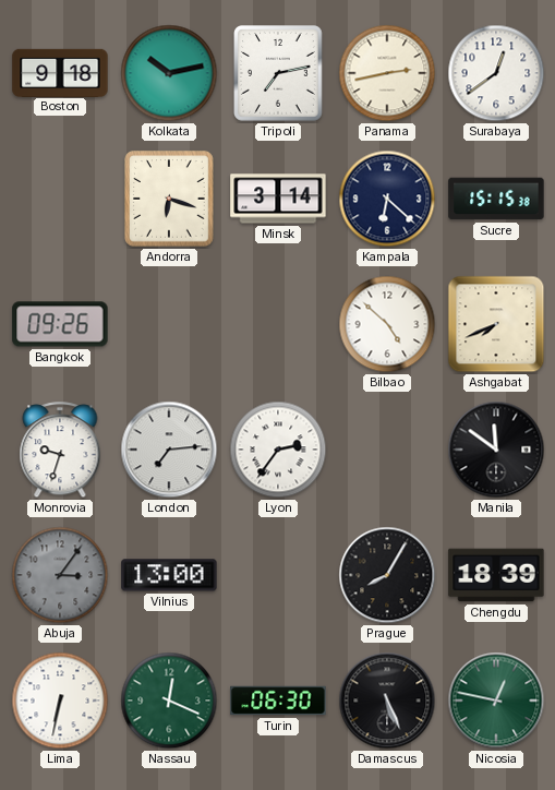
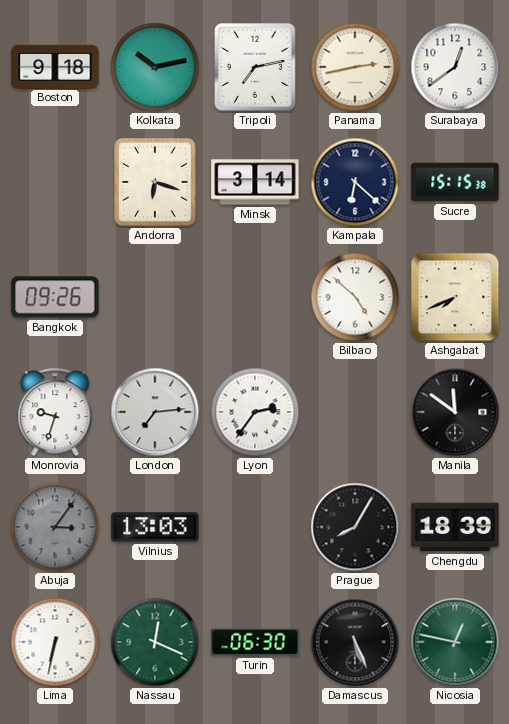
Vilnius: 13:00 -> 13:03 (155, 527)
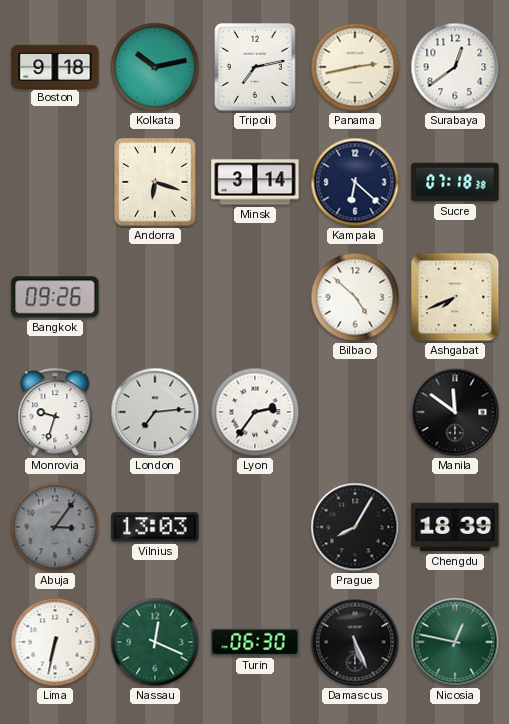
Sucre: 15:15 -> 07:18 (455, 182)
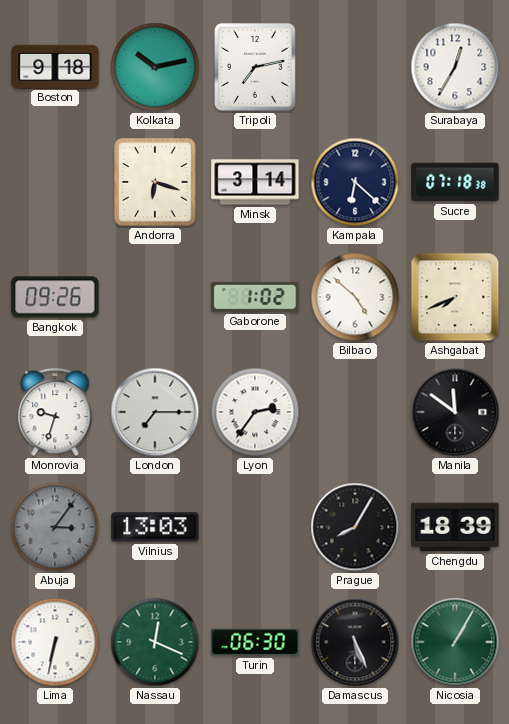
Panama: 2:43 -> none (355, 67)
Surabaya: 12:39 -> 12:35 (455, 67)
Gaborone: none -> 1:02 (255, 298)
London: 7:14 -> 7:15 (155, 412)
Nicosia: 12:47 -> 1:05 (455, 642)
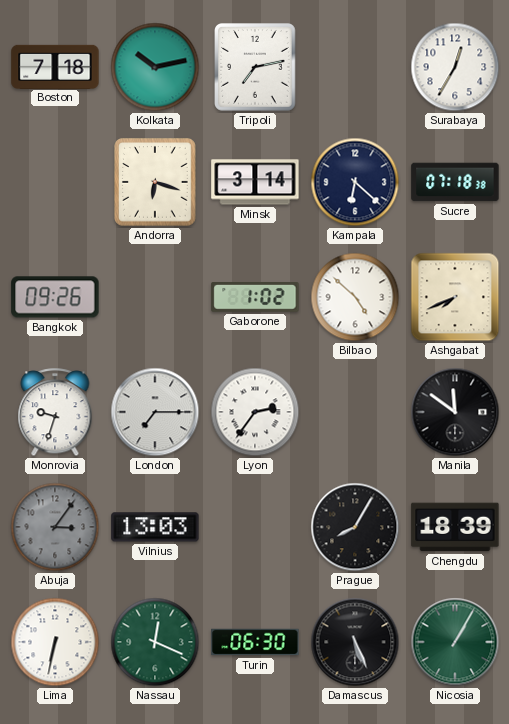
Boston: 9:18 -> 7:18 (55, 66)
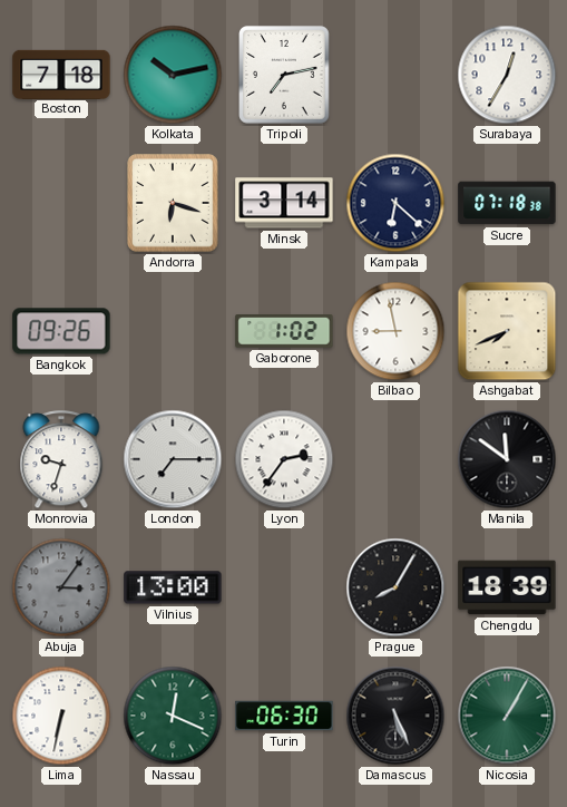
Bilbao: 4:52 -> 8:58 (395, 331)
Vilnius: 13:03 -> 13:00 (173, 587)
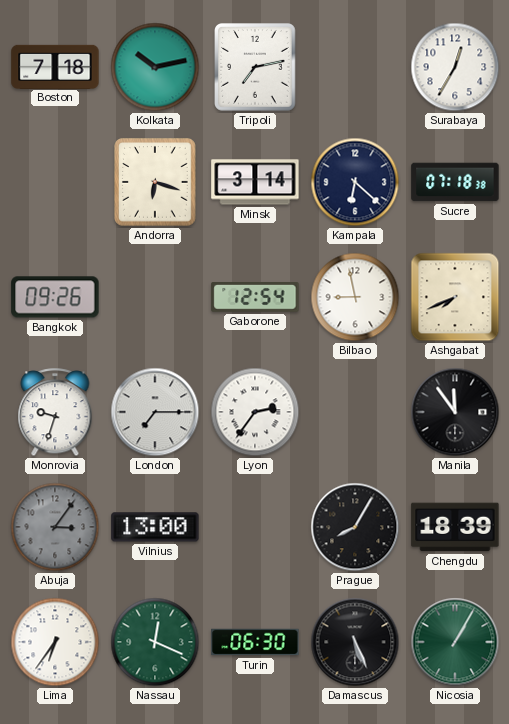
Gaborone: 1:02 -> 12:54 (255, 298)
Manila: 11:51 -> 11:54 (455, 412)
Lima: 6:32 -> 6:36 (55, 642)
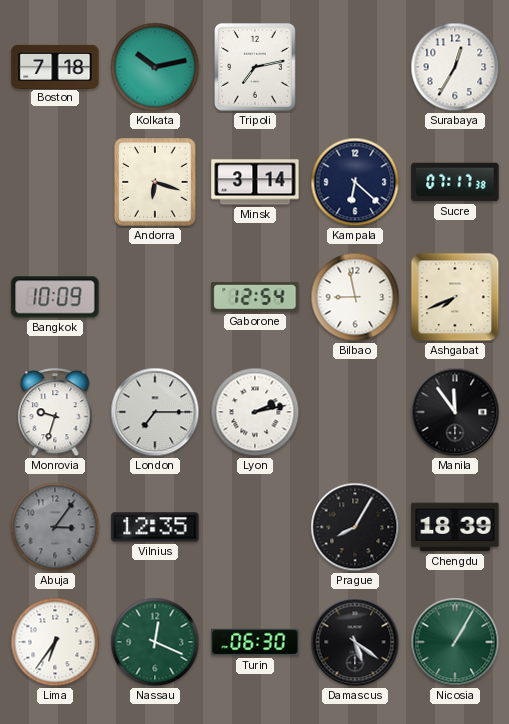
Sucre: 07:18 -> 07:17 (455, 182)
Bangkok: 09:26 -> 10:09 (55, 297)
Lyon: 2:36 -> 2:13 (255, 412)
Vilnius: 13:00 -> 12:35 (155, 527)
Damascus: 5:26 -> 5:21 (355, 642)
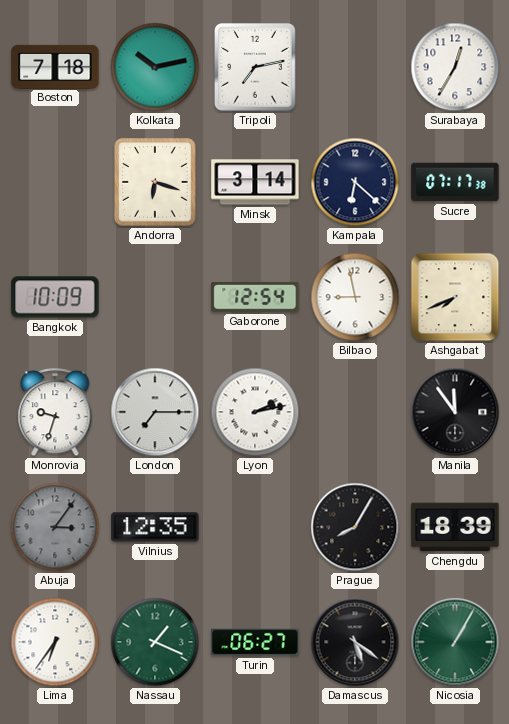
Nassau: 12:19 -> 1:19 (155, 642)
Turin: 06:30 -> 06:27 (255, 642)
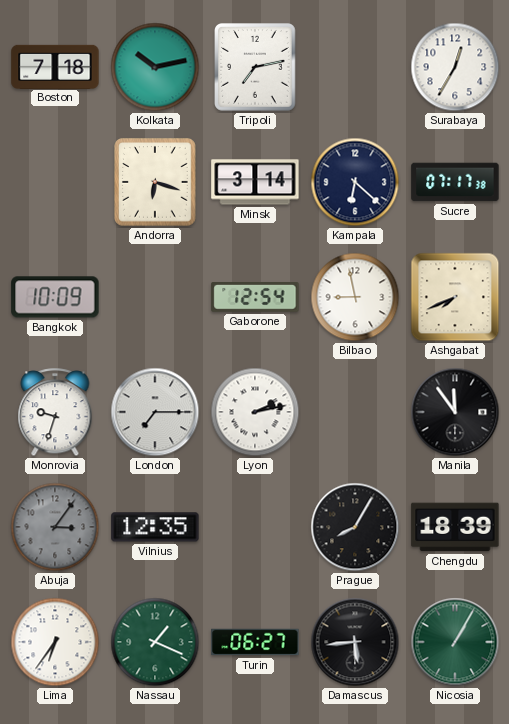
Damascus: 5:21 -> 5:44 (355, 642)
